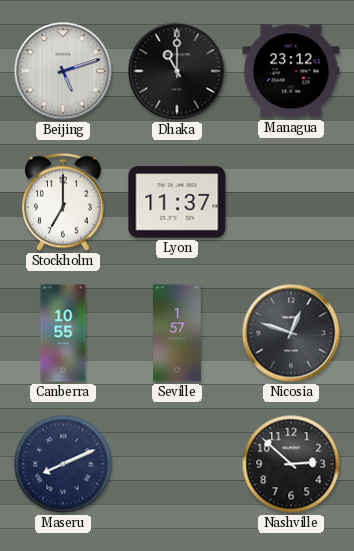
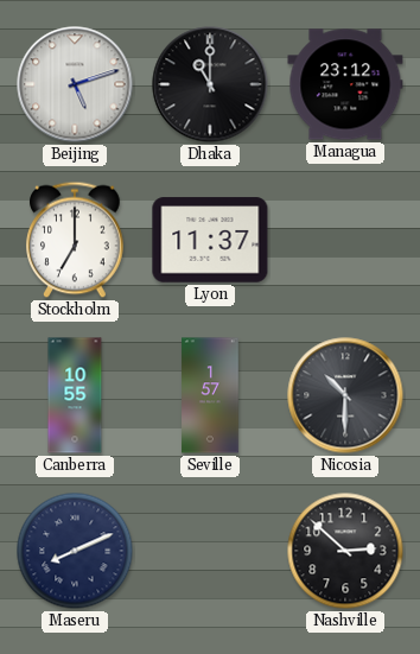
Nicosia: 12:48 -> 10:30 (345, 395)
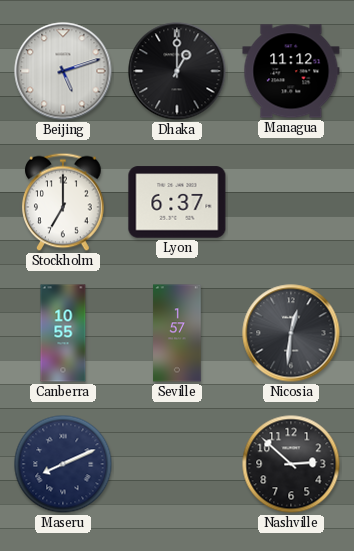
Dhaka: 11:00 -> 1:00 (177, 71)
Managua: 23:12 -> 11:12 (291, 71)
Lyon: 11:37 -> 6:37 (177, 202)
Nicosia: 10:30 -> 12:31 (291, 333)
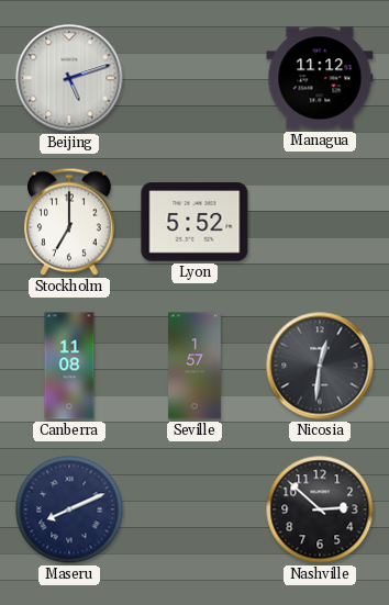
Dhaka: 1:00 -> none (177, 71)
Lyon: 6:37 -> 5:52 (194, 222)
Canberra: 10:55 -> 11:08 (69, 366)
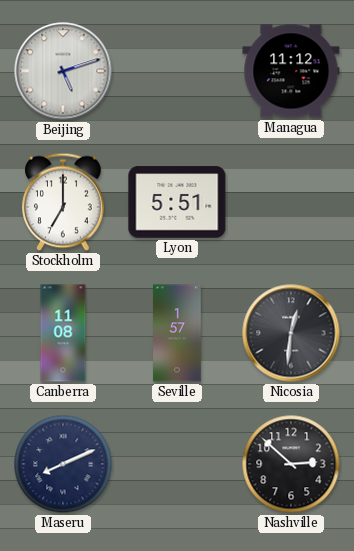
Lyon: 5:52 -> 5:51 (177, 202)
